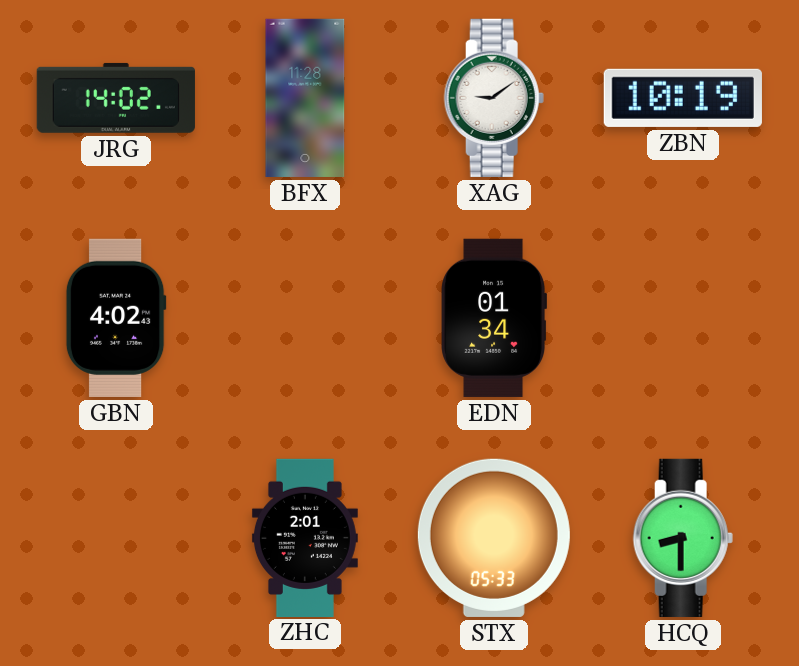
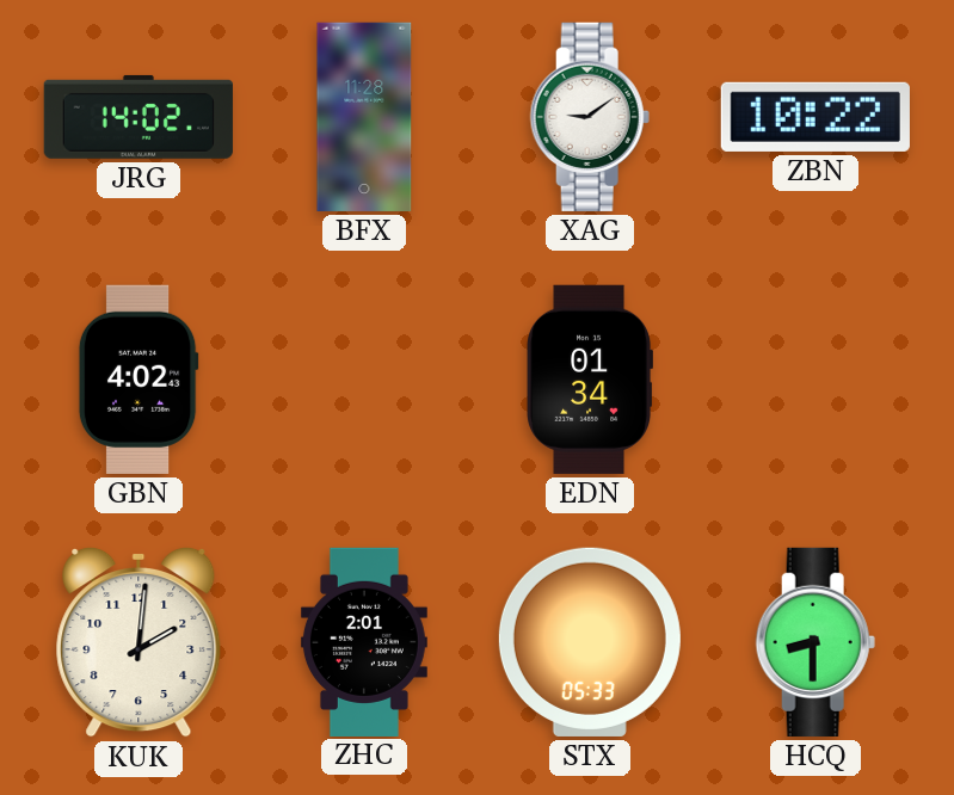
ZBN: 10:19 -> 10:22 (815, 117)
KUK: none -> 2:01 (139, 642)
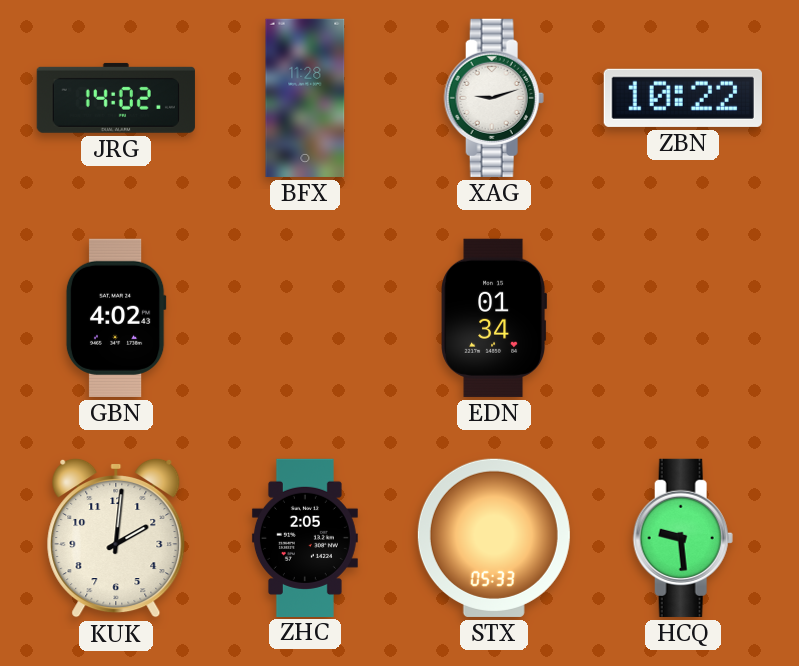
XAG: 9:09 -> 9:12 (494, 98)
ZHC: 2:01 -> 2:05 (305, 537)
HCQ: 8:30 -> 9:29 (683, 538)
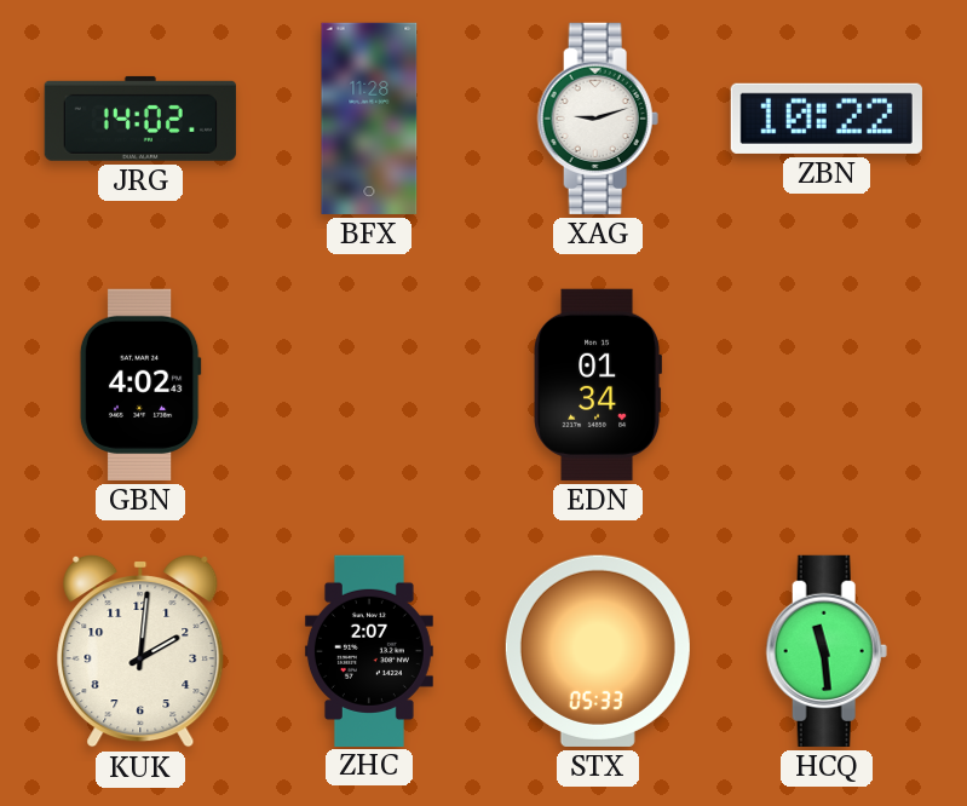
ZHC: 2:05 -> 2:07 (369, 650)
HCQ: 9:29 -> 11:29 (827, 651)
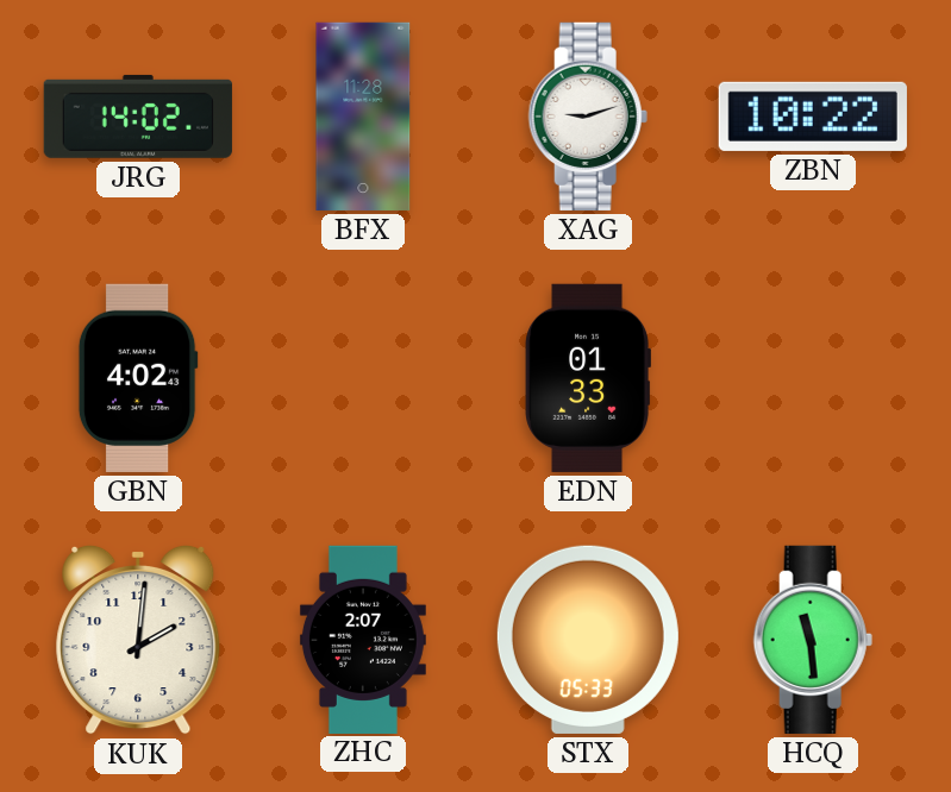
EDN: 01:34 -> 01:33 (587, 378)
